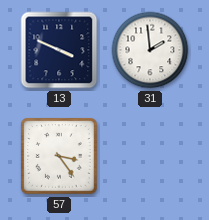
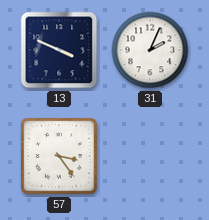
31: 1:59 -> 2:04 (150, 50)
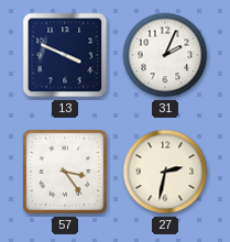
27: none -> 2:32 (165, 172)
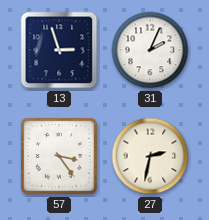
13: 3:49 -> 2:57 (59, 50)
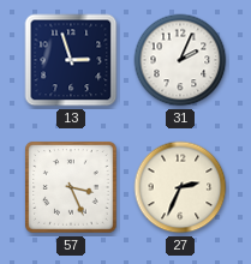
57: 3:24 -> 3:26 (71, 187)
27: 2:32 -> 2:34 (180, 187)
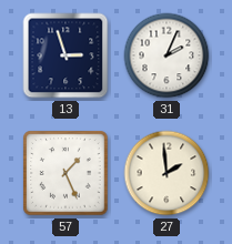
57: 3:26 -> 1:26 (65, 173)
27: 2:34 -> 1:59 (167, 173)
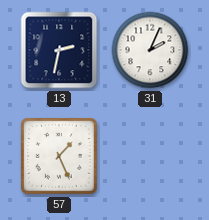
13: 2:57 -> 2:32 (59, 50)
27: 1:59 -> none (167, 173)
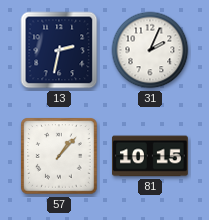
57: 1:26 -> 1:07 (59, 156)
81: none -> 10:15 (151, 156)
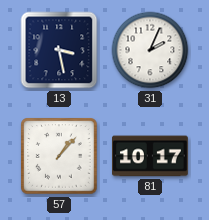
13: 2:32 -> 3:28 (59, 50)
81: 10:15 -> 10:17 (151, 156)
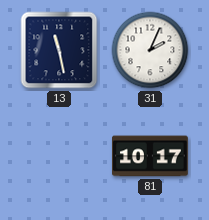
13: 3:28 -> 11:28 (59, 50)
57: 1:07 -> none (59, 156)
